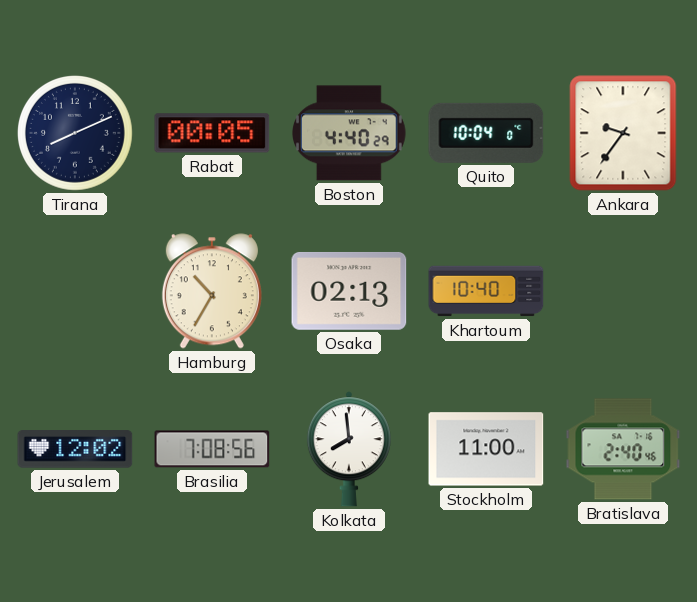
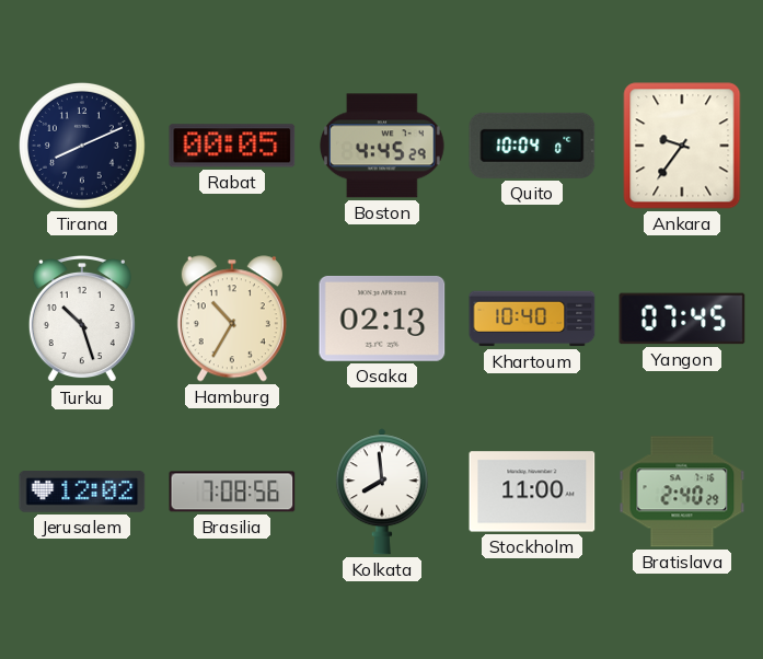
Boston: 4:40 -> 4:45 (383, 146)
Turku: none -> 10:27 (82, 320)
Yangon: none -> 07:45 (682, 319)
Bratislava: 2:40:46 -> 2:40:29 (682, 492)
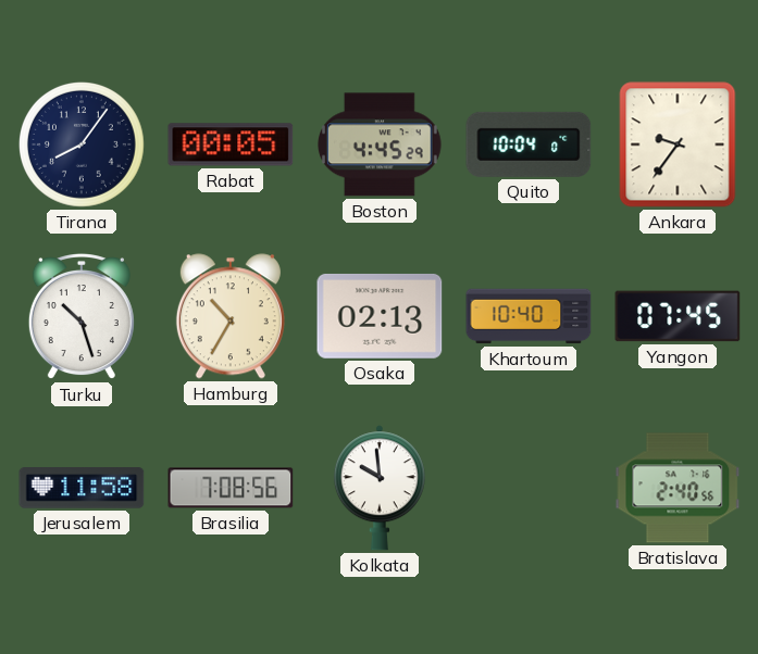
Tirana: 8:11 -> 8:06 (82, 144)
Jerusalem: 12:02 -> 11:58 (82, 488)
Kolkata: 7:59 -> 9:59 (380, 488)
Stockholm: 11:00 -> none (532, 492)
Bratislava: 2:40:29 -> 2:40:56 (678, 488)
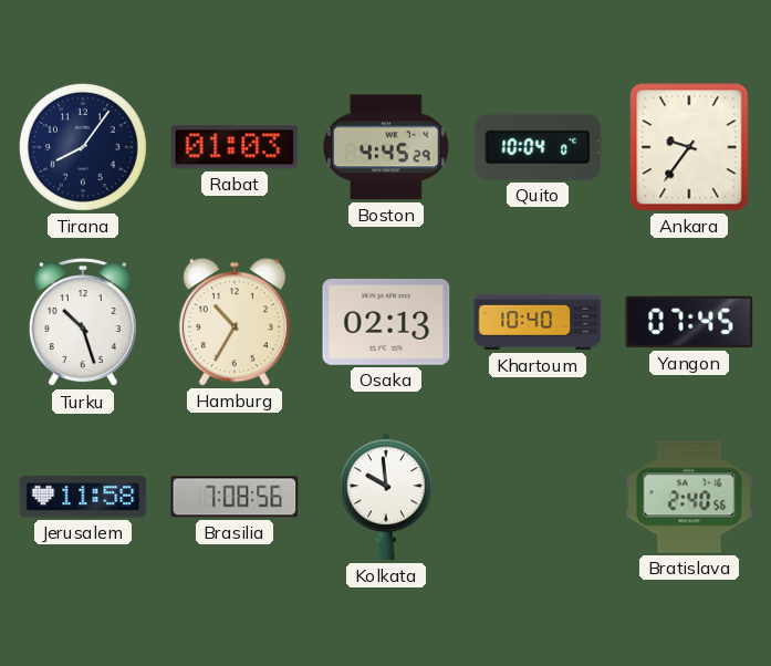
Rabat: 00:05 -> 01:03 (235, 147)
